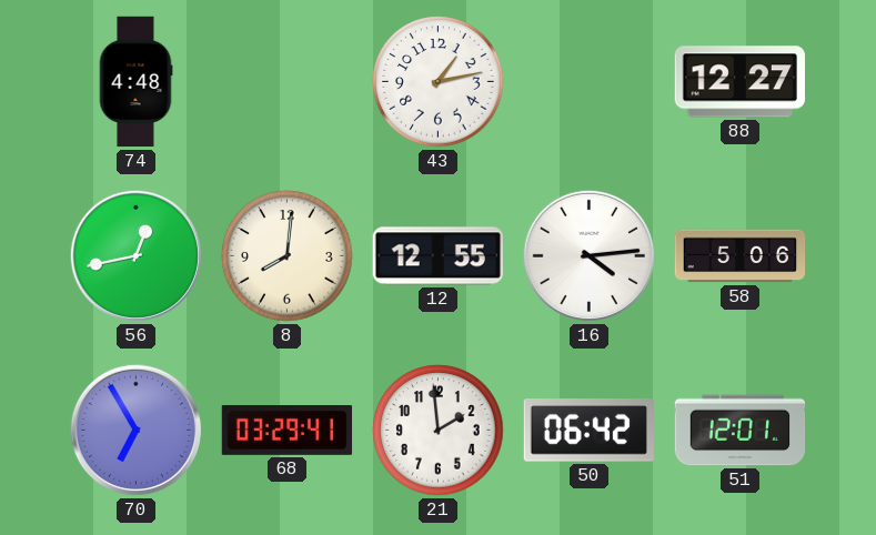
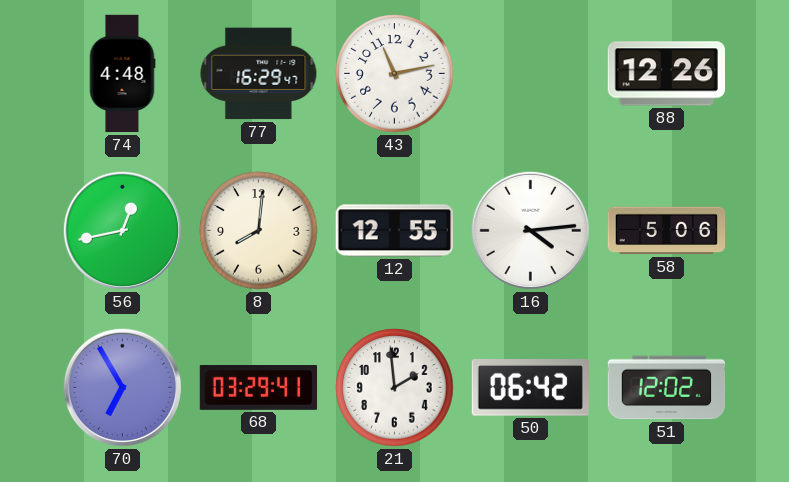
77: none -> 16:29 (259, 74)
43: 1:13 -> 11:13 (395, 74)
88: 12:27 -> 12:26 (666, 74)
51: 12:01 -> 12:02 (667, 388)
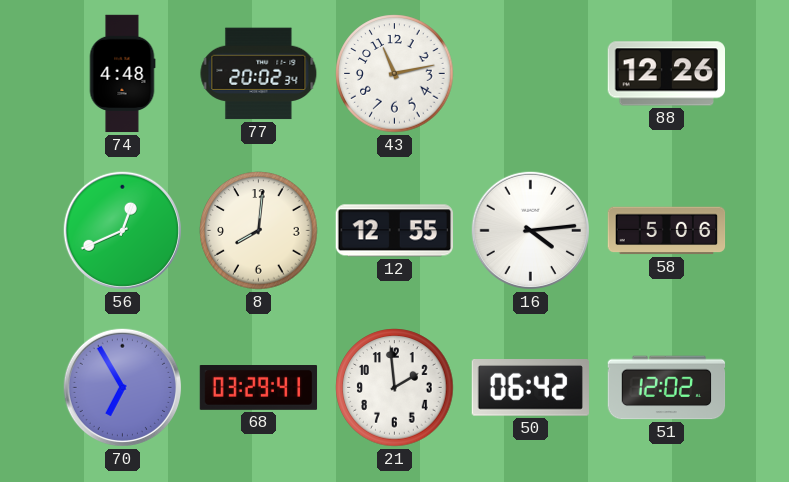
77: 16:29 -> 20:02 (259, 74)
56: 12:43 -> 12:41 (122, 230)
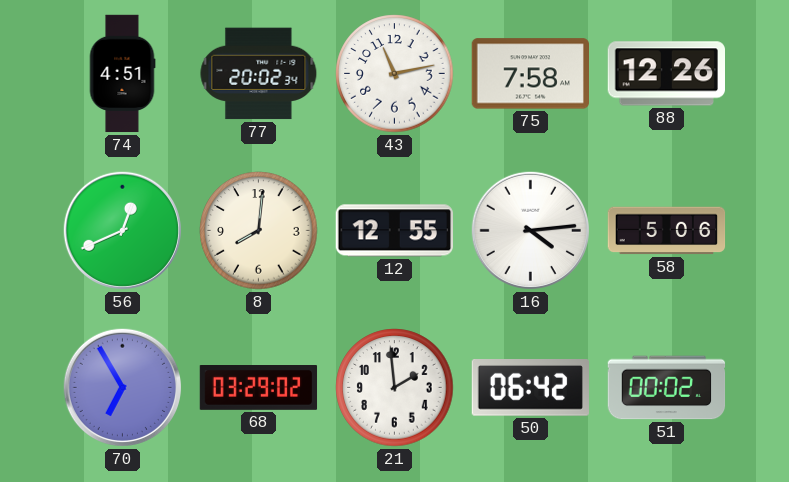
74: 4:48 -> 4:51 (122, 74)
75: none -> 7:58 (530, 74)
68: 03:29:41 -> 03:29:02 (259, 388)
51: 12:02 -> 00:02 (667, 388)
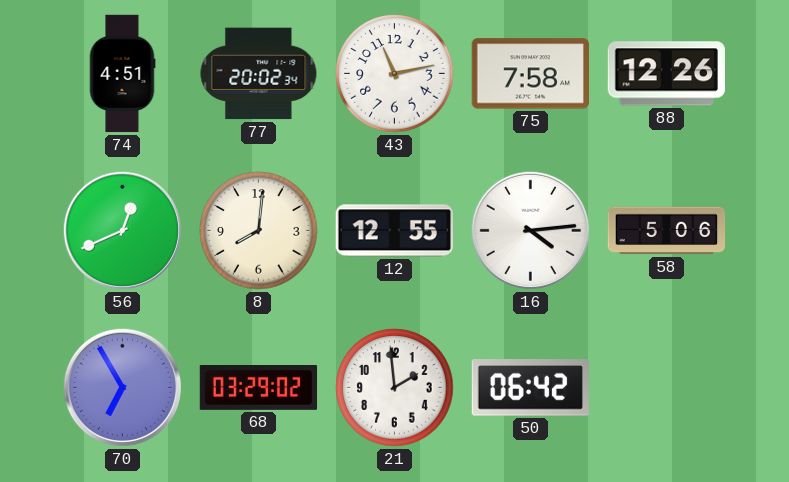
51: 00:02 -> none (667, 388)
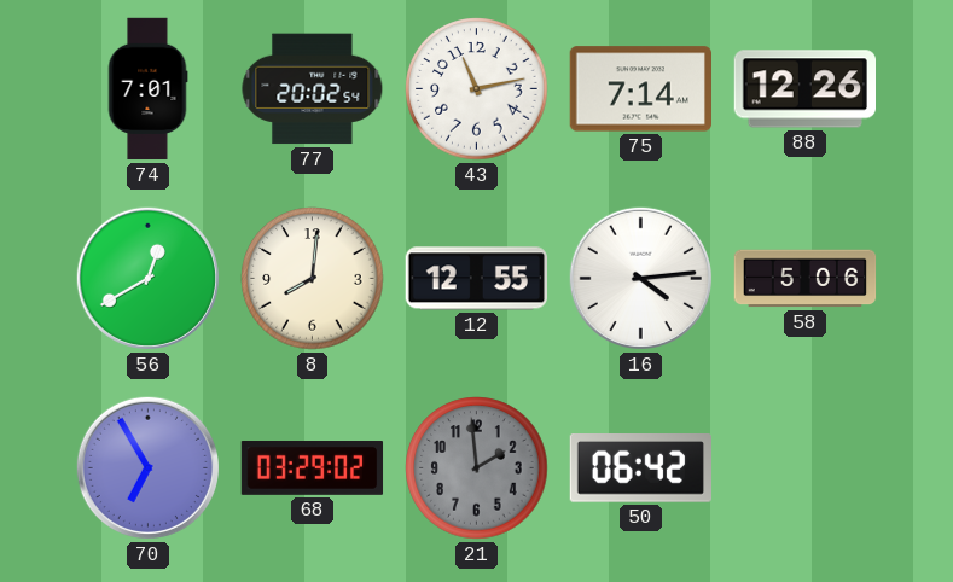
74: 4:51 -> 7:01 (147, 89)
77: 20:02:34 -> 20:02:54 (313, 89)
75: 7:58 -> 7:14 (640, 89)
56: 12:41 -> 12:40 (147, 278)
21 dial: white -> grey (477, 468)
